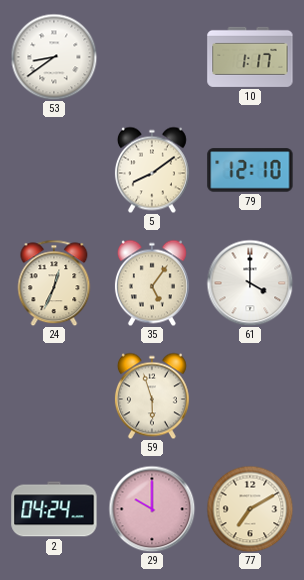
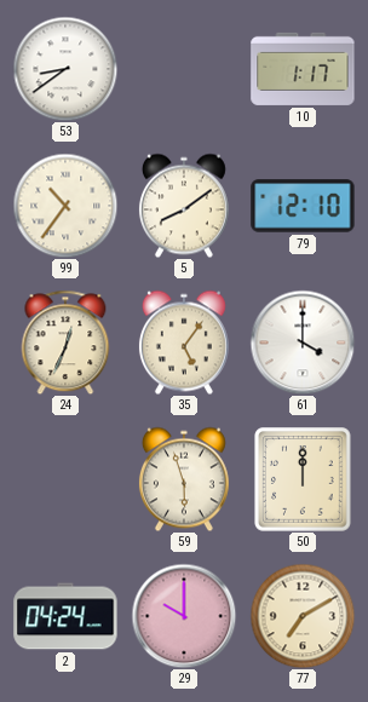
99: none -> 10:36 (65, 206)
50: none -> 12:00 (303, 479)
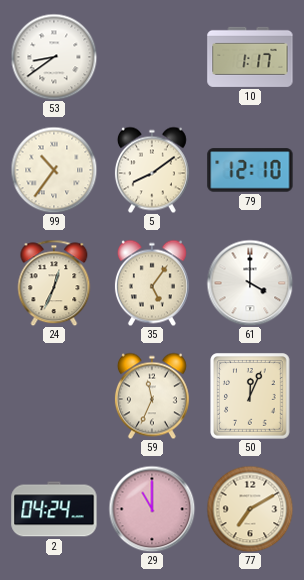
59: 5:57 -> 11:34 (152, 396)
50: 12:00 -> 12:04 (250, 396)
29: 10:00 -> 11:00 (152, 509)
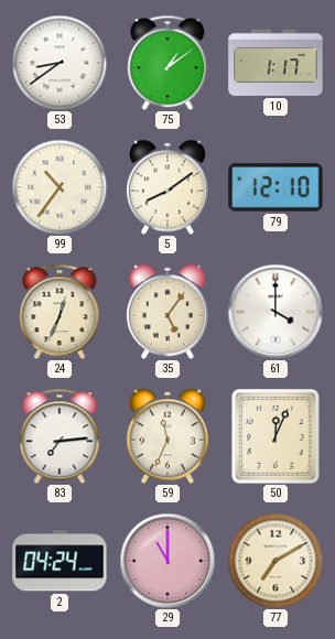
75: none -> 1:09 (167, 63)
83: none -> 7:14 (60, 436)
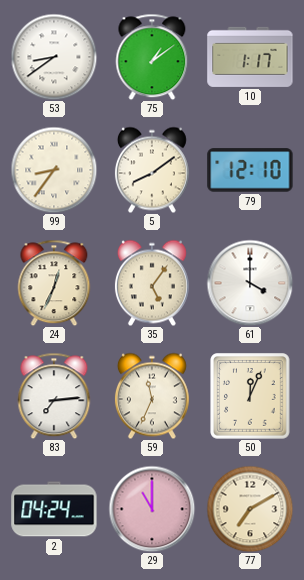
99: 10:36 -> 8:36 (54, 170)
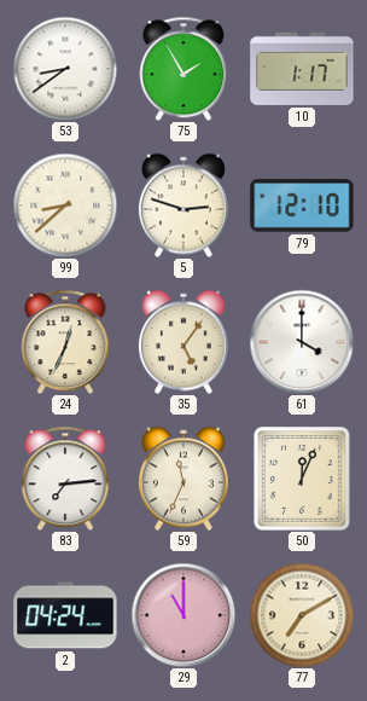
75: 1:09 -> 1:55 (183, 69)
99: 8:36 -> 8:38 (65, 205)
5: 8:09 -> 2:48 (183, 205)
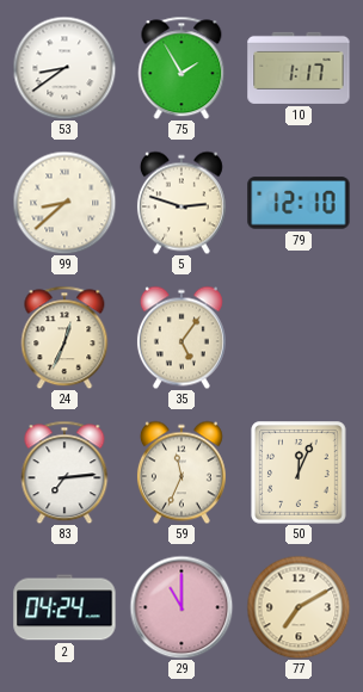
61: 4:00 -> none (302, 342)
